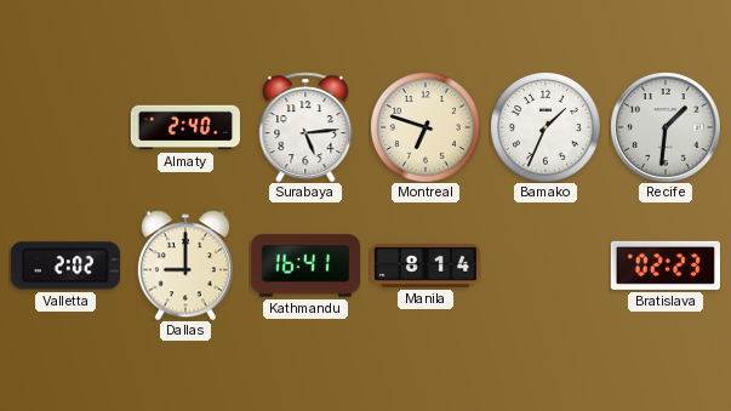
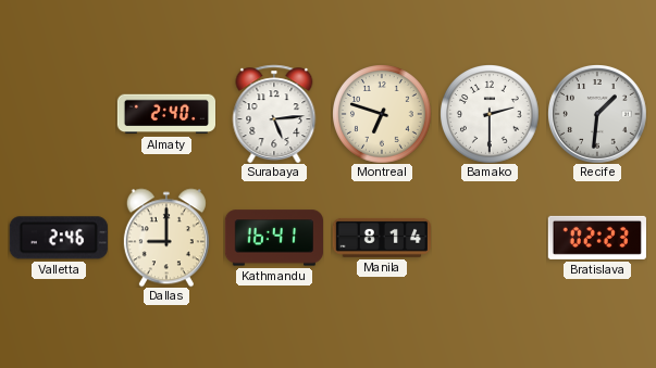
Bamako: 1:34 -> 2:30 (490, 114)
Valletta: 2:02 -> 2:46 (59, 238)
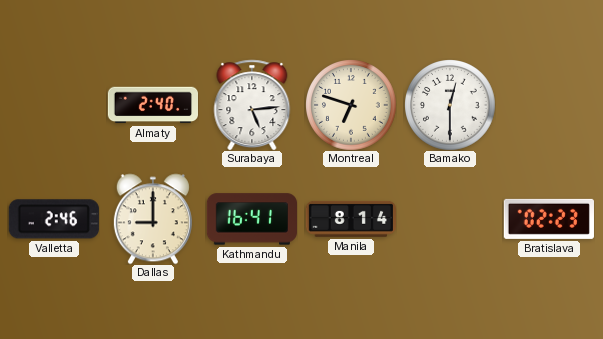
Bamako: 2:30 -> 12:30 (450, 105)
Recife: 1:31 -> none (597, 114)
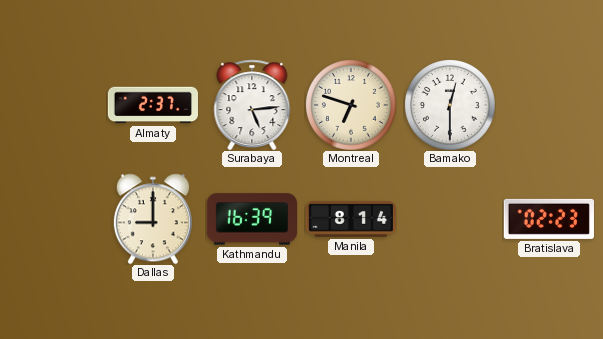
Almaty: 2:40 -> 2:37 (152, 105)
Valletta: 2:46 -> none (54, 219)
Kathmandu: 16:41 -> 16:39 (251, 219)
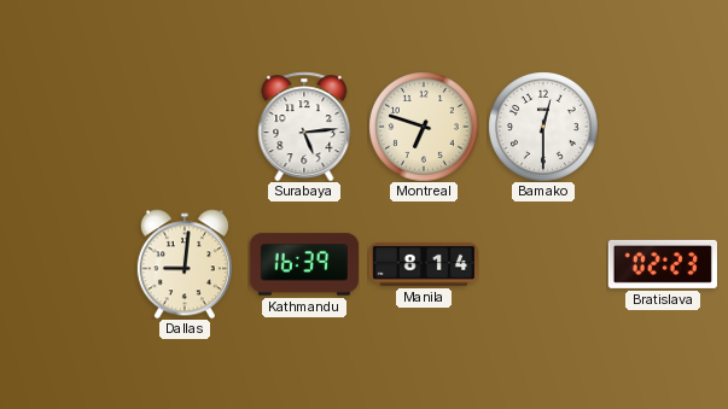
Almaty: 2:37 -> none (152, 105)
Dallas: 9:00 -> 9:01 (185, 264)
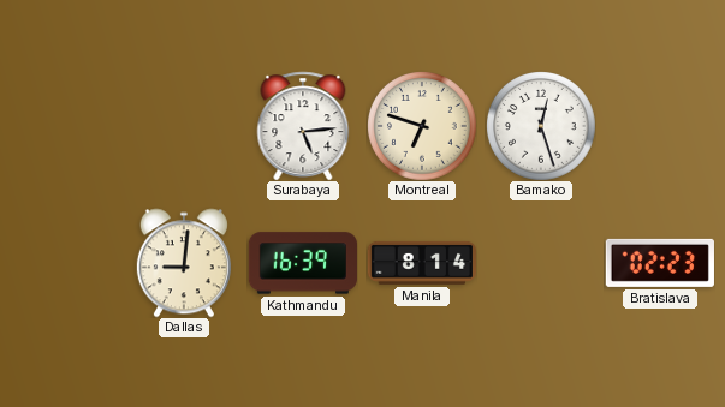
Bamako: 12:30 -> 12:27 (541, 126)
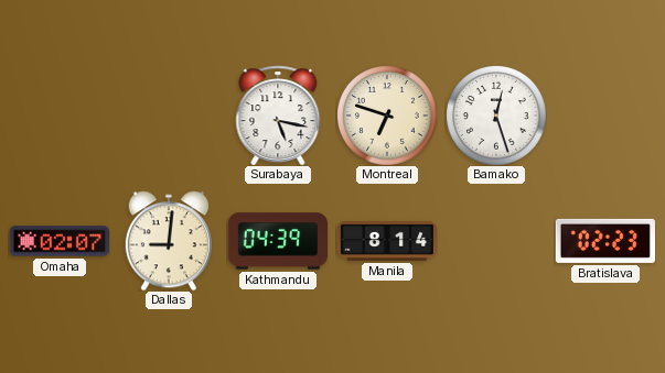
Surabaya: 5:14 -> 5:17 (278, 116)
Omaha: none -> 02:07 (58, 241)
Kathmandu: 16:39 -> 04:39 (277, 241)
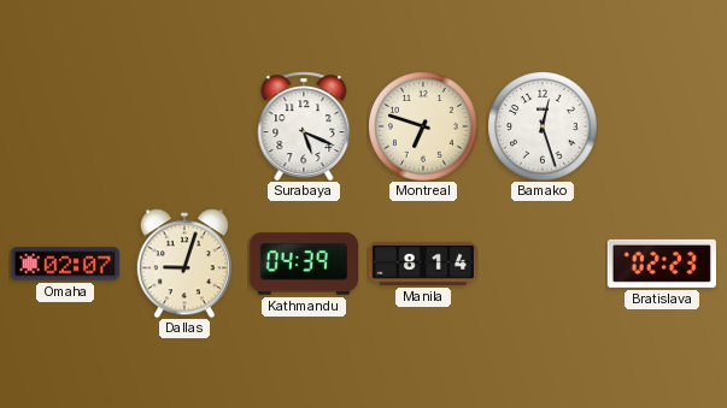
Surabaya: 5:17 -> 5:19 (304, 126)
Dallas: 9:01 -> 9:03 (184, 264)
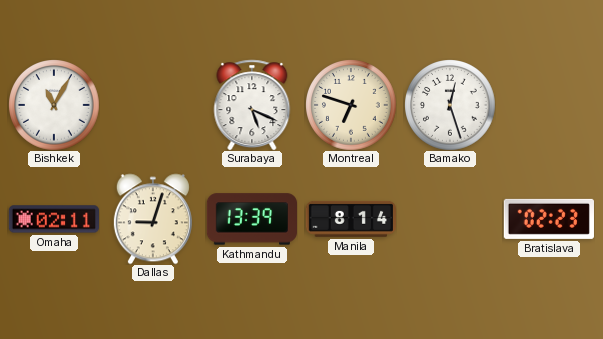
Bishkek: none -> 11:05 (54, 105)
Omaha: 02:07 -> 02:11 (53, 219)
Kathmandu: 04:39 -> 13:39 (251, 219)
